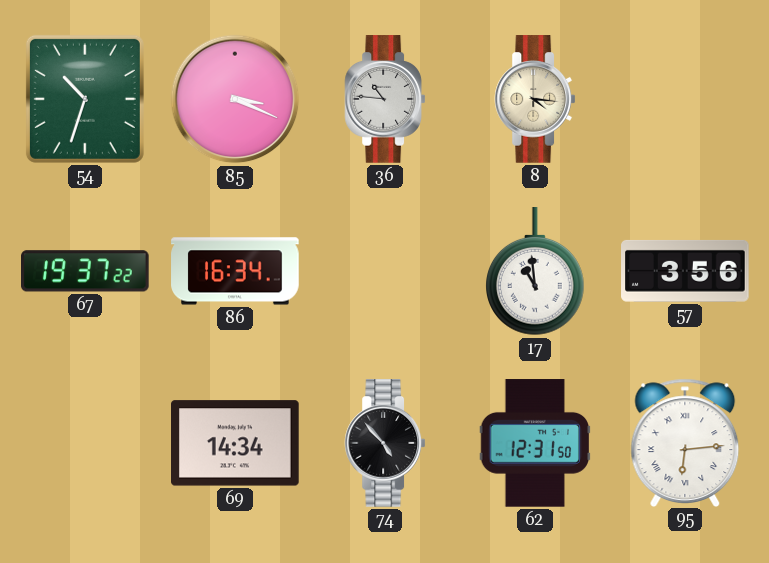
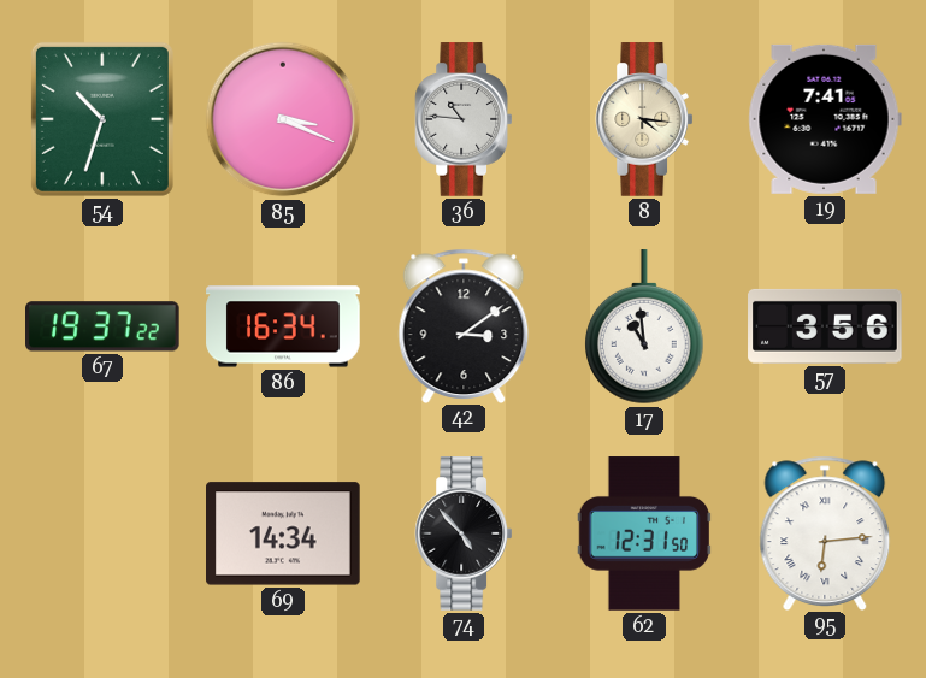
19: none -> 7:41 (825, 119)
42: none -> 3:09 (464, 325)
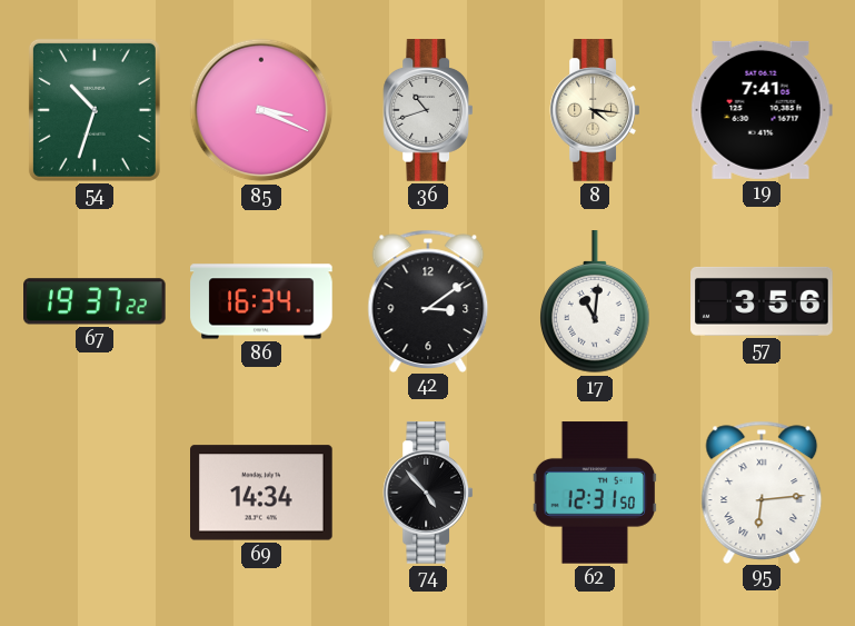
36: 10:46 -> 10:42 (428, 110)
17: 10:59 -> 11:01 (596, 302)
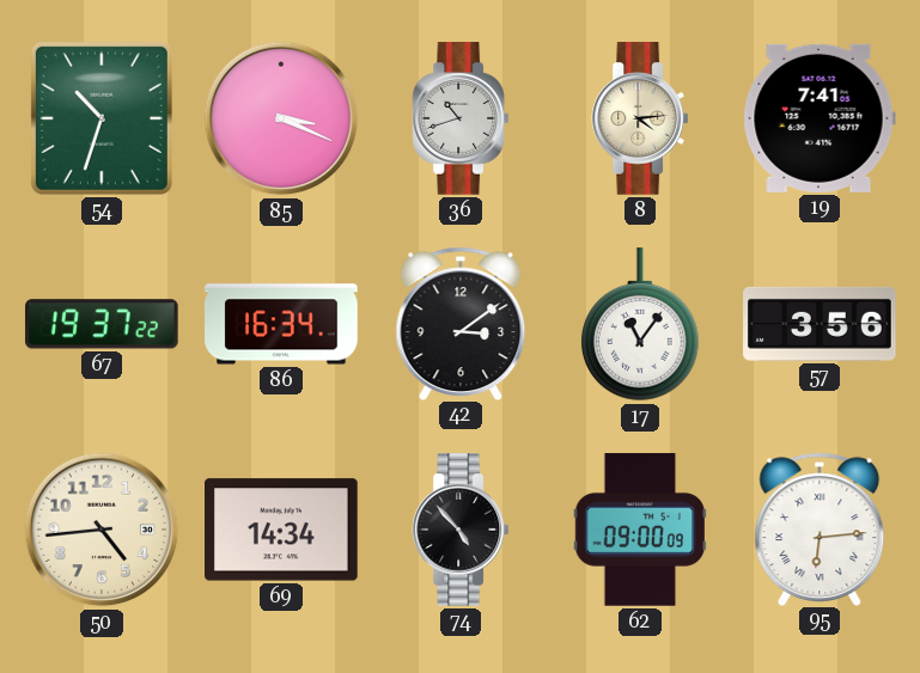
8: 4:16 -> 4:14 (640, 118)
17: 11:01 -> 11:06 (641, 325)
50: none -> 4:44 (102, 530)
62: 12:31 -> 09:00 (640, 530)
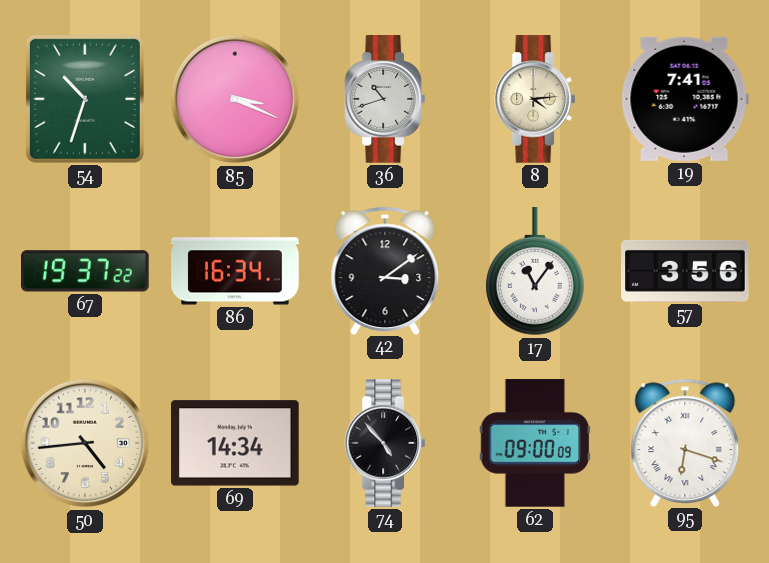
95: 6:14 -> 6:18 (685, 442)
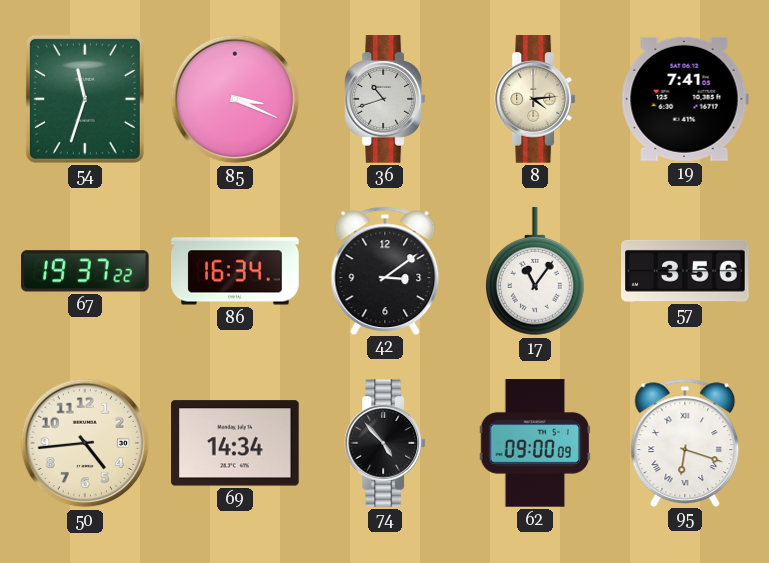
54: 10:33 -> 11:33 (85, 99)
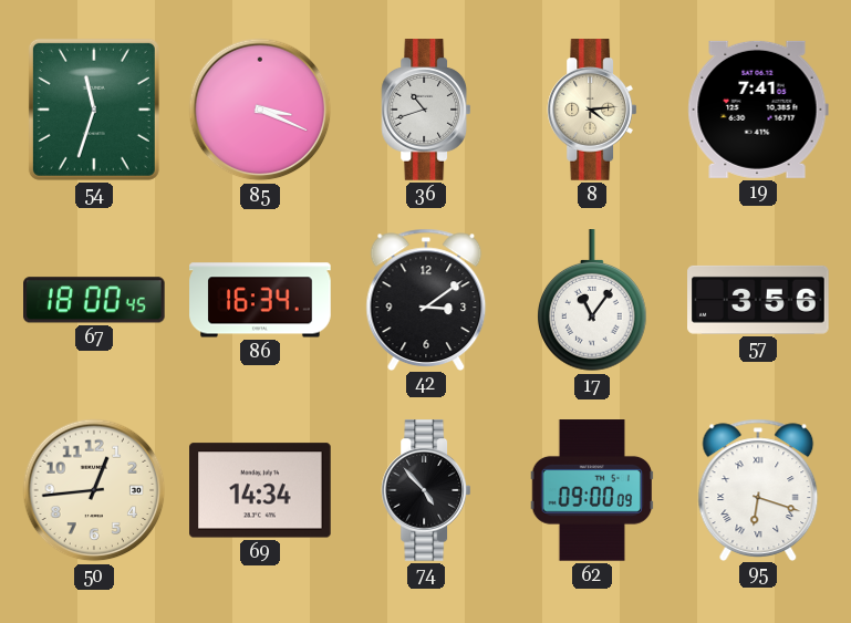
67: 19:37 -> 18:00 (95, 300)
50: 4:44 -> 12:44 (94, 490)
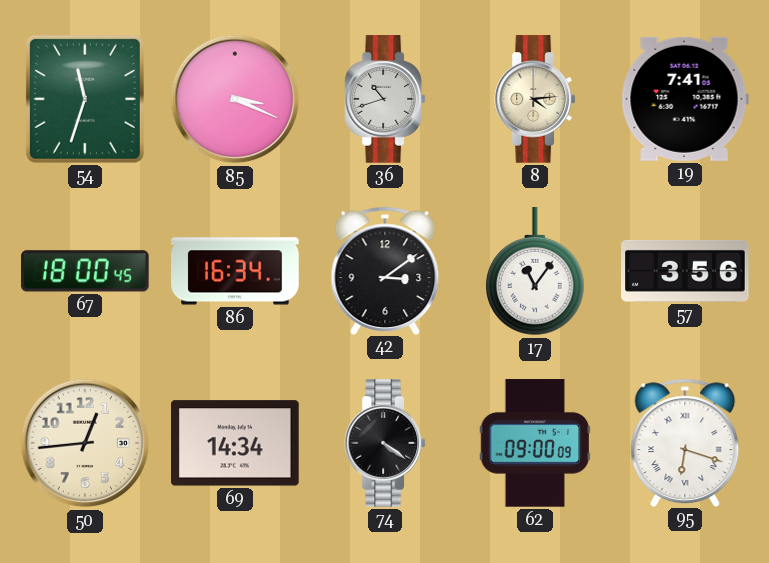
74: 4:53 -> 4:21 (385, 443)
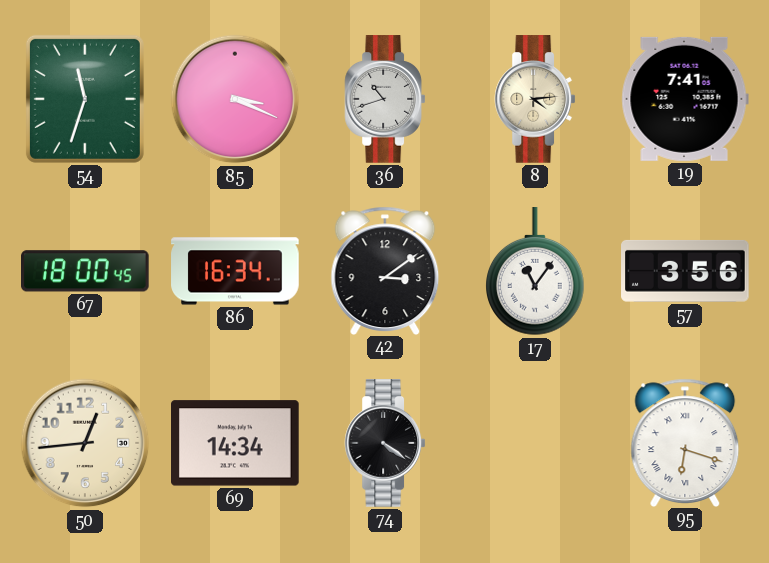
62: 09:00 -> none (535, 443)
